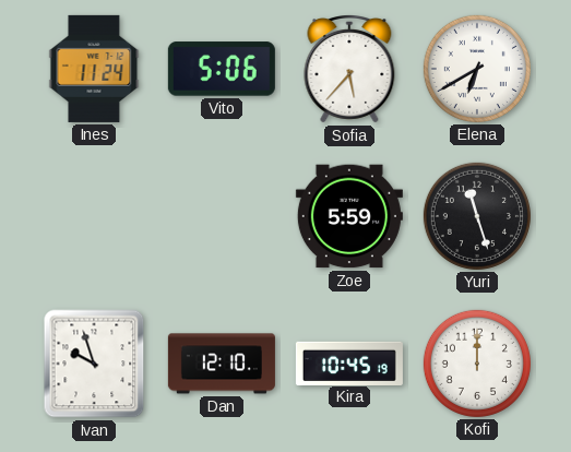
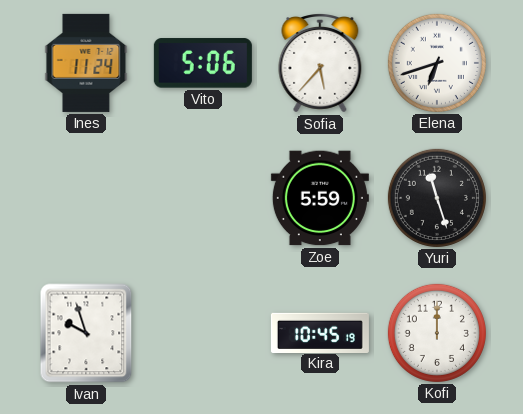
Elena: 6:40 -> 6:42 (437, 63)
Dan: 12:10 -> none (222, 364)
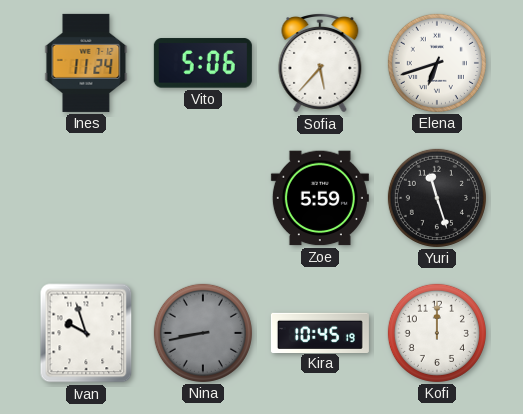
Nina: none -> 8:43 (203, 333)
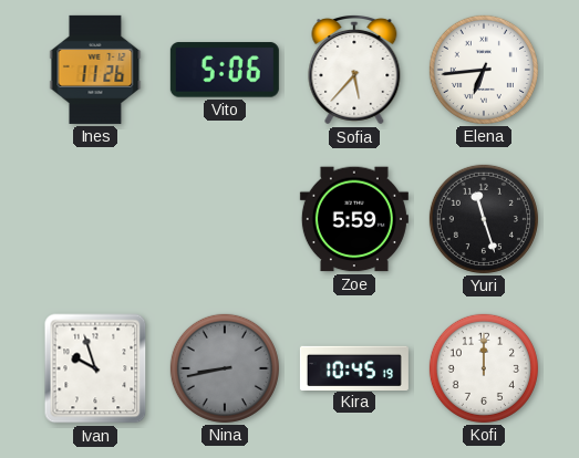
Ines: 11:24 -> 11:26 (95, 70)
Elena: 6:42 -> 6:44 (484, 70)
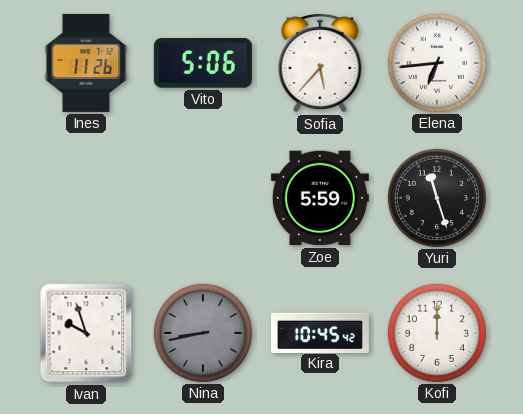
Kira: 10:45:19 -> 10:45:42 (320, 332)
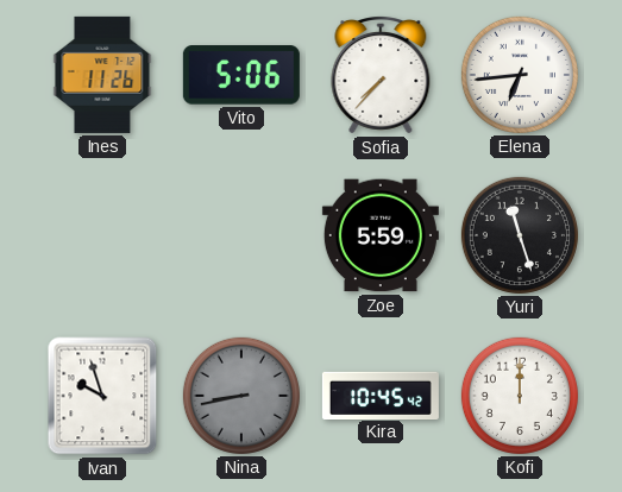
Sofia: 5:37 -> 7:37 (381, 76)
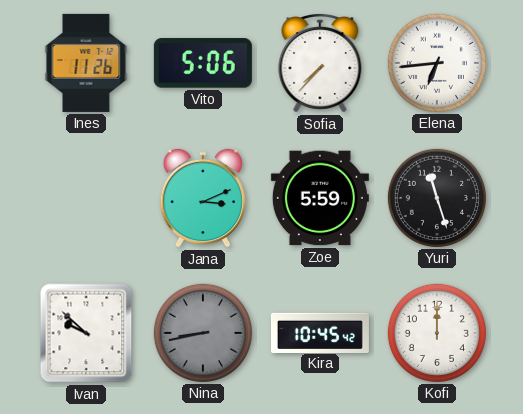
Jana: none -> 3:11 (202, 198)
Ivan: 9:57 -> 9:52 (86, 333)
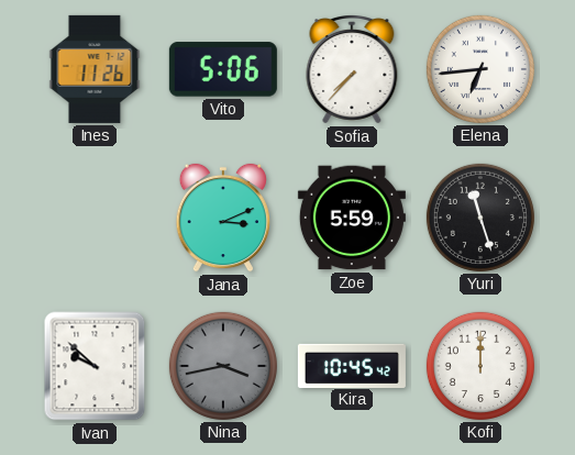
Nina: 8:43 -> 3:43 (223, 366)
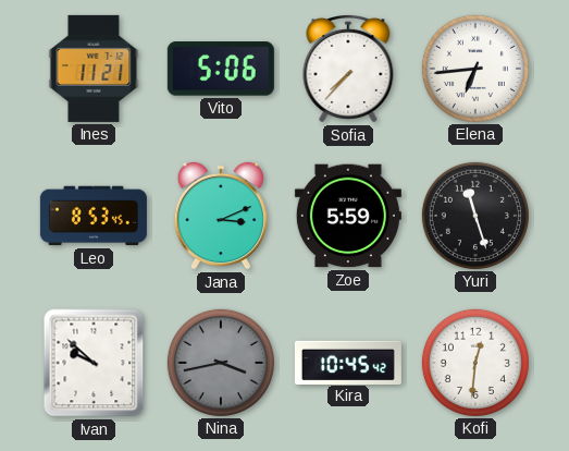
Ines: 11:26 -> 11:21 (94, 69)
Leo: none -> 8:53 (94, 216)
Kofi: 12:00 -> 12:31 (475, 363)
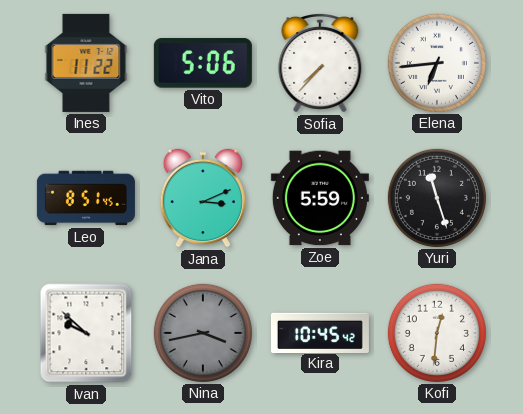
Ines: 11:21 -> 11:22 (86, 63)
Leo: 8:53 -> 8:51 (86, 198)
